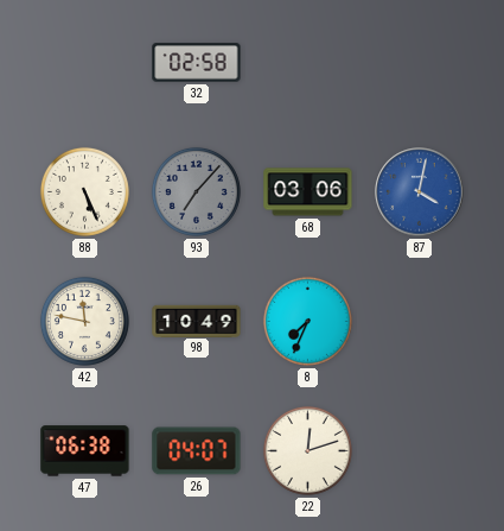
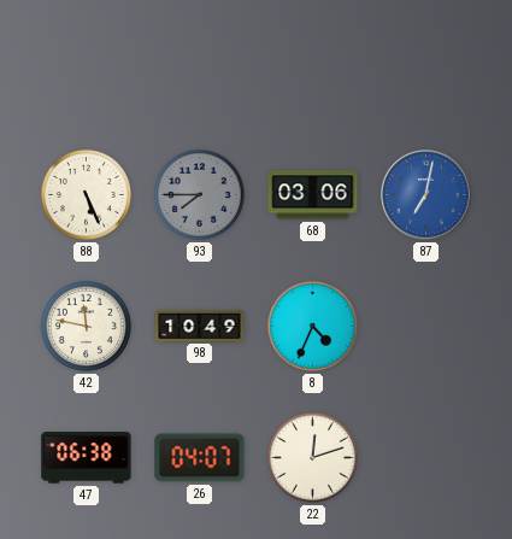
32: 02:58 -> none (197, 63)
93: 7:07 -> 7:45 (199, 194)
87: 4:02 -> 7:02 (426, 195)
8: 7:34 -> 4:34 (312, 326)
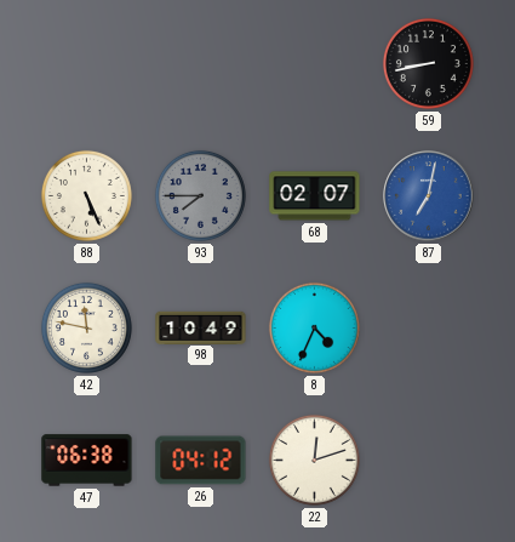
59: none -> 8:43 (428, 63)
68: 03:06 -> 02:07 (315, 196)
26: 04:07 -> 04:12 (201, 461)
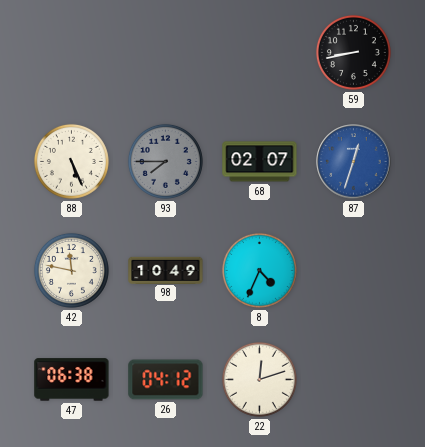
87: 7:02 -> 12:33 (354, 162)
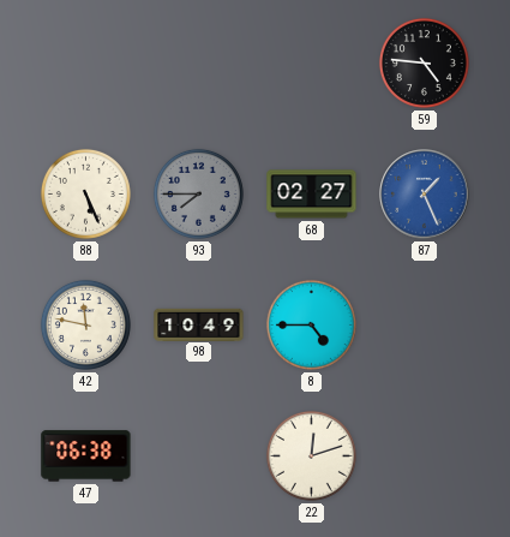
59: 8:43 -> 4:46 (424, 62)
68: 02:07 -> 02:27 (312, 195)
87: 12:33 -> 1:26 (425, 195)
8: 4:34 -> 4:45 (311, 324)
26: 04:12 -> none (166, 380)
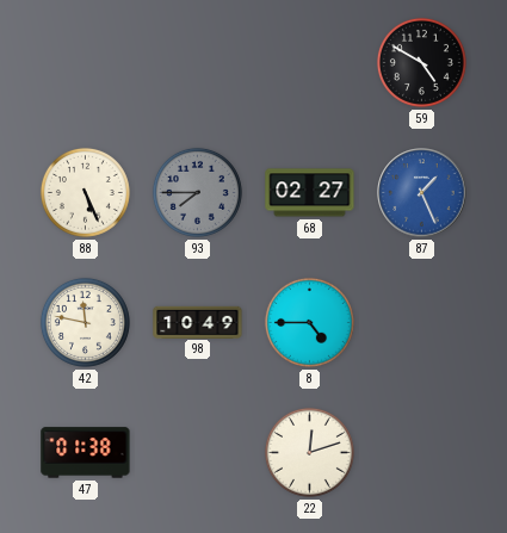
59: 4:46 -> 4:50 (421, 62)
47: 06:38 -> 01:38 (86, 453)
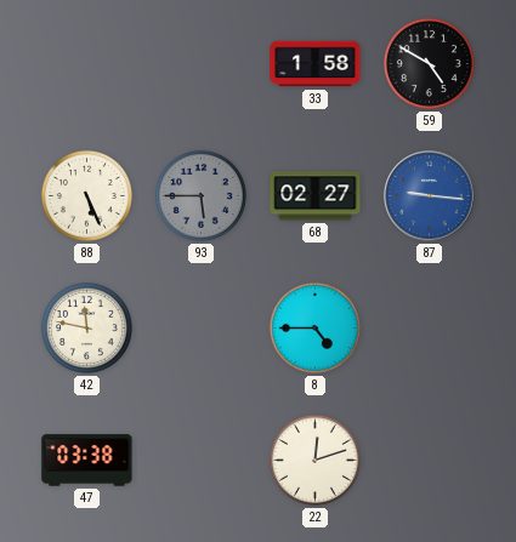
33: none -> 1:58 (316, 64)
93: 7:45 -> 5:45 (200, 195)
87: 1:26 -> 9:16 (430, 196)
98: 10:49 -> none (198, 322)
47: 01:38 -> 03:38 (87, 461)
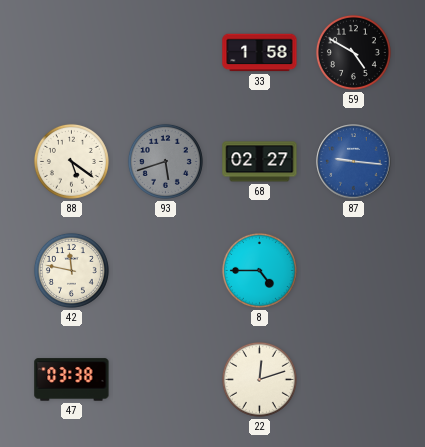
88: 5:26 -> 5:21 (71, 161)
93: 5:45 -> 5:42 (165, 161)
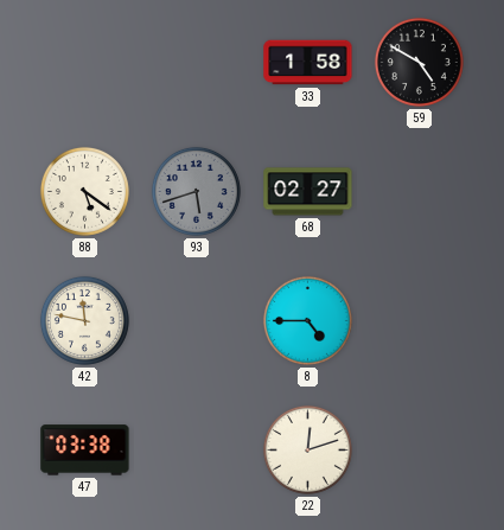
87: 9:16 -> none (354, 162)
